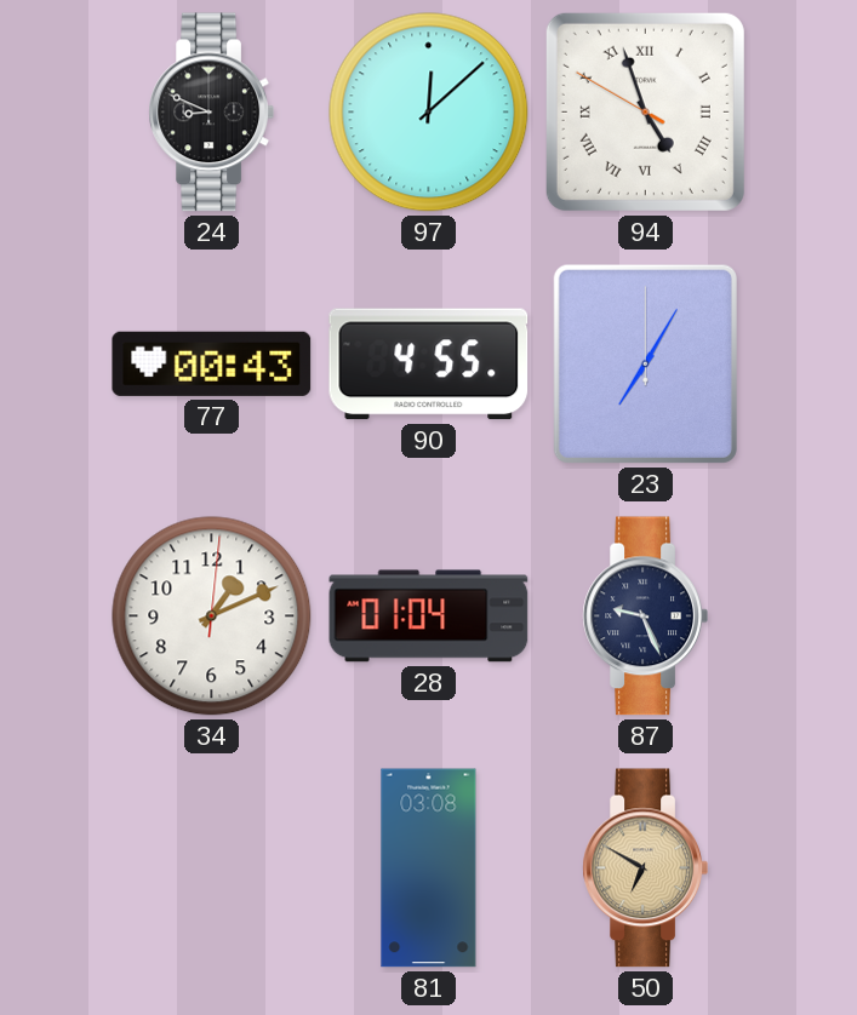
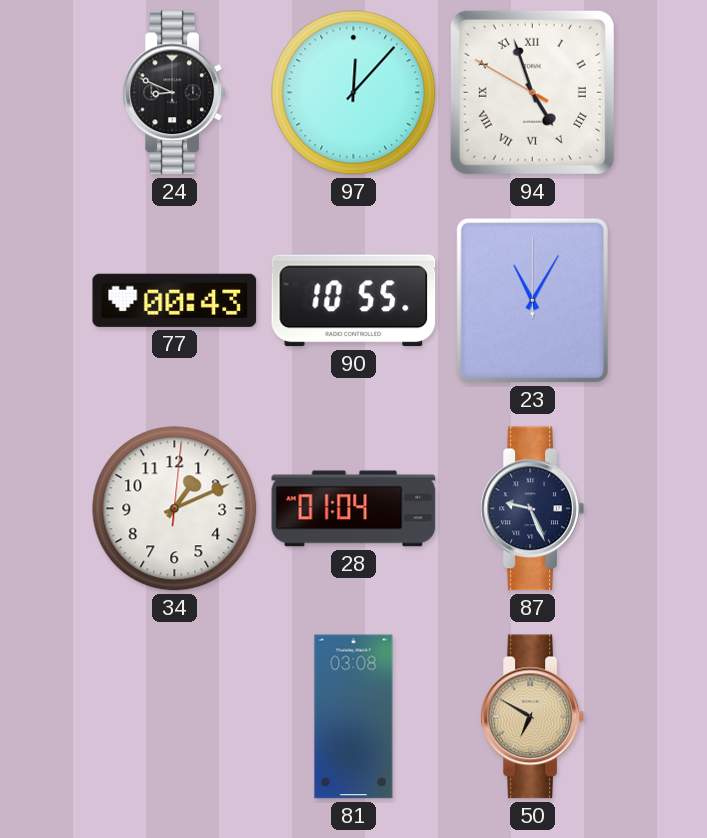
97: 12:08 -> 12:07 (354, 93)
90: 4:55 -> 10:55 (354, 301)
23: 7:05 -> 11:05 (532, 300)
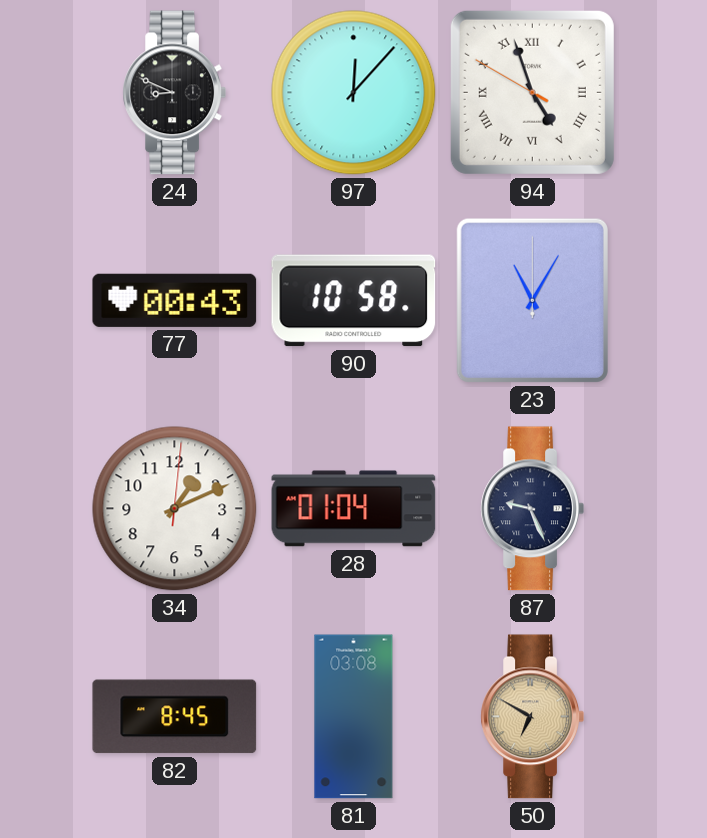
90: 10:55 -> 10:58 (354, 301)
82: none -> 8:45 (175, 717)
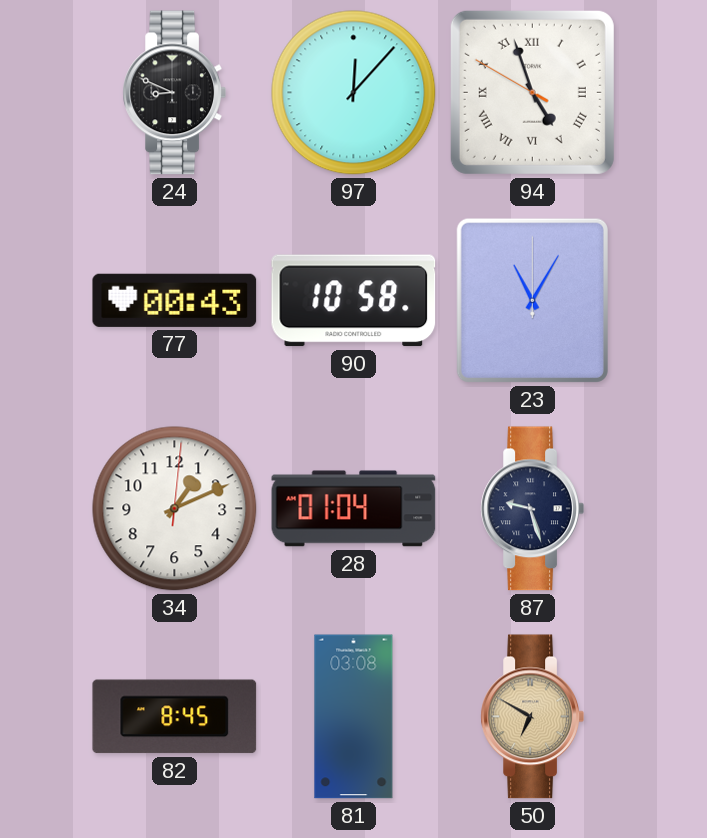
87: 9:26 -> 9:27 (532, 509)
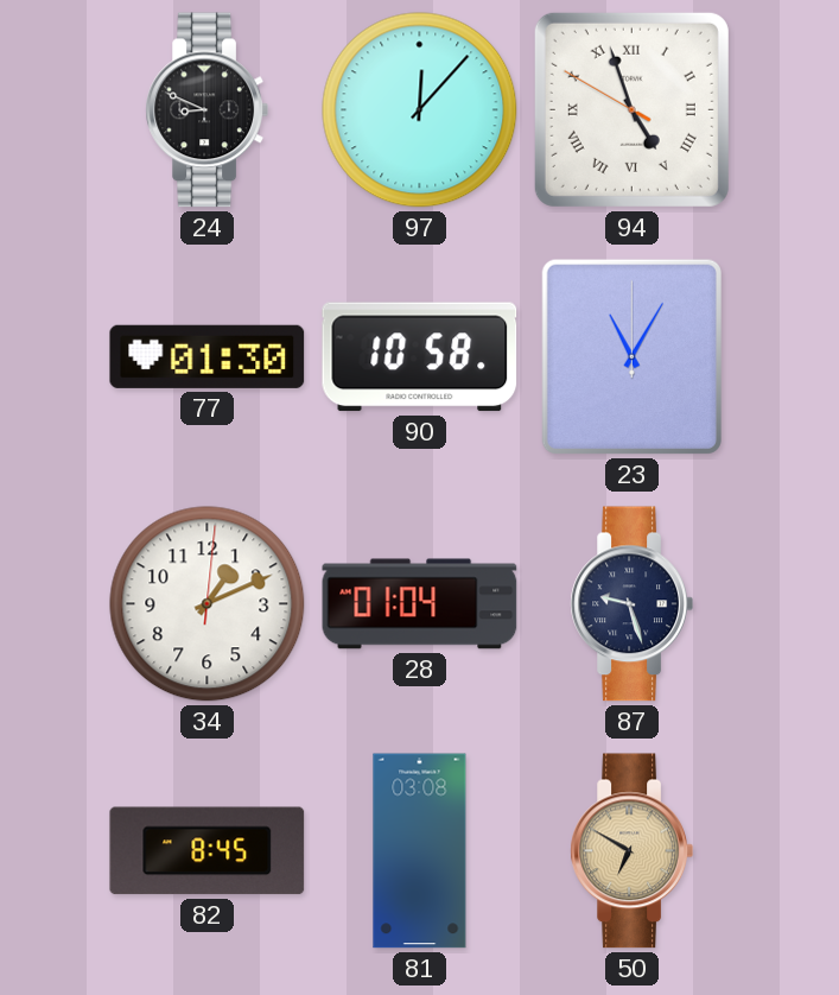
77: 00:43 -> 01:30 (208, 356)
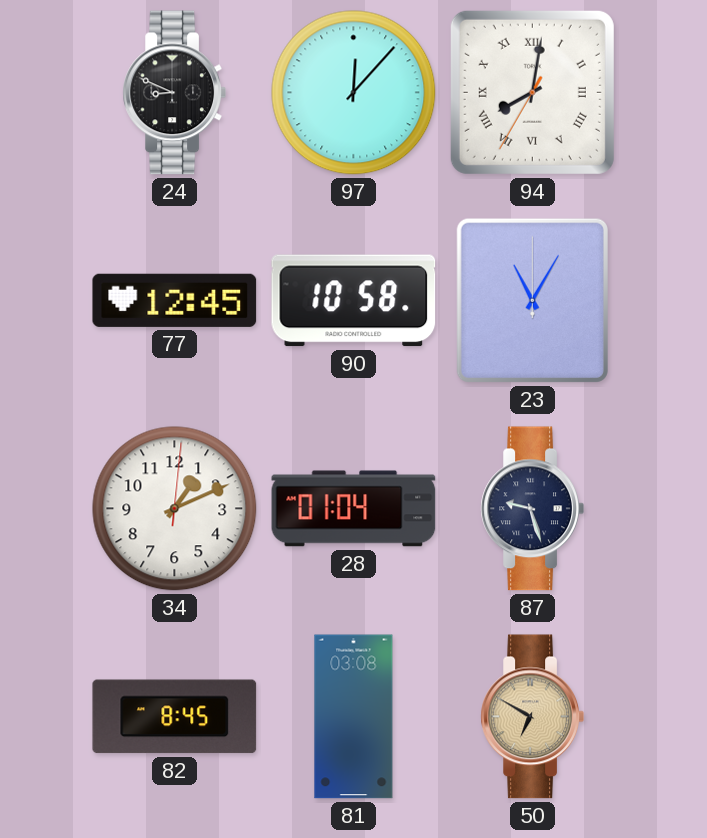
94: 4:56 -> 8:01 (532, 92)
77: 01:30 -> 12:45 (175, 300)
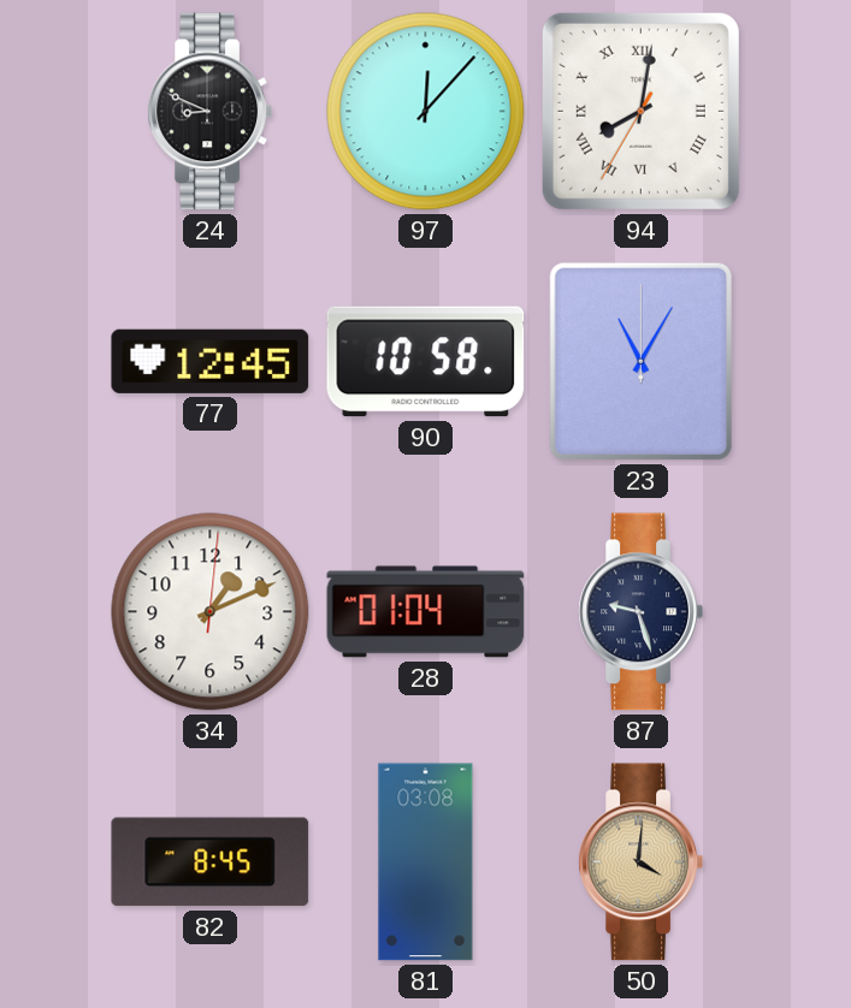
50: 6:50 -> 4:01 (640, 862)
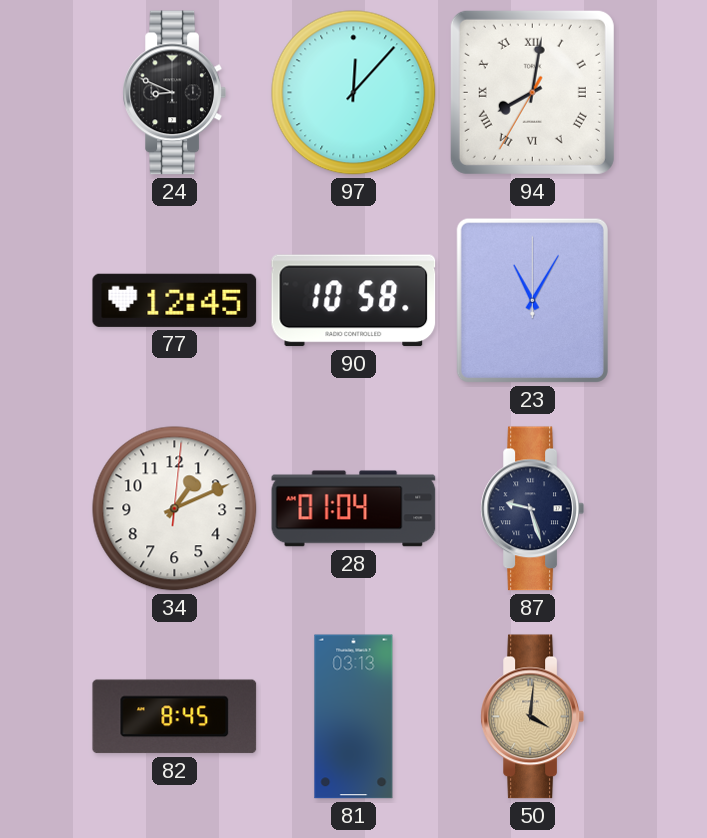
81: 03:08 -> 03:13 (354, 717)
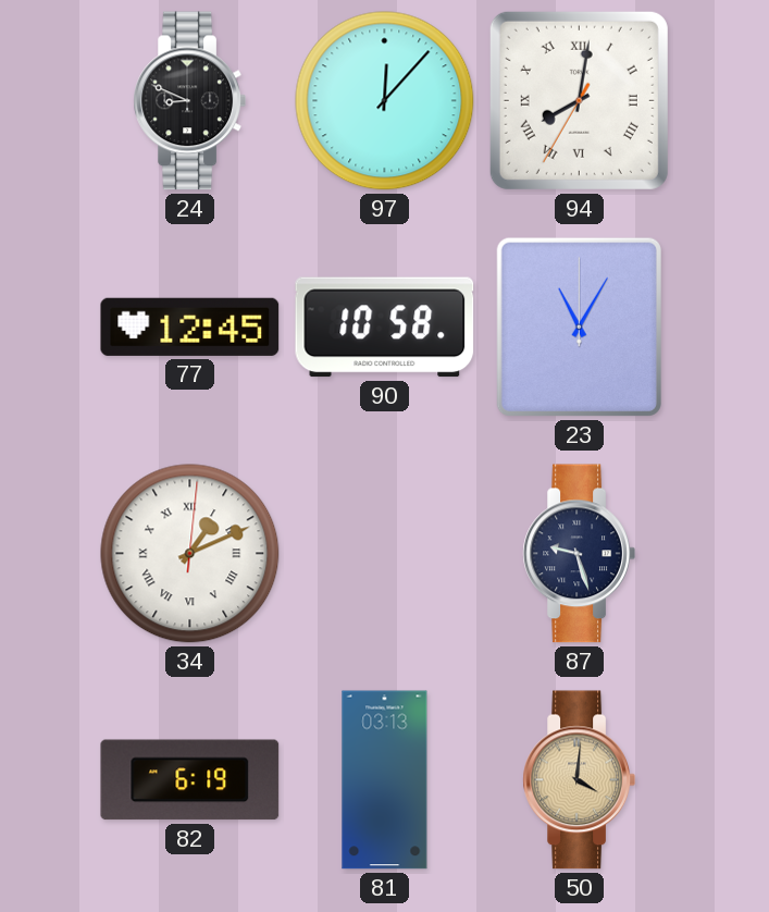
34 numerals: Arabic -> Roman (190, 554)
28: 01:04 -> none (354, 509)
82: 8:45 -> 6:19 (190, 780)
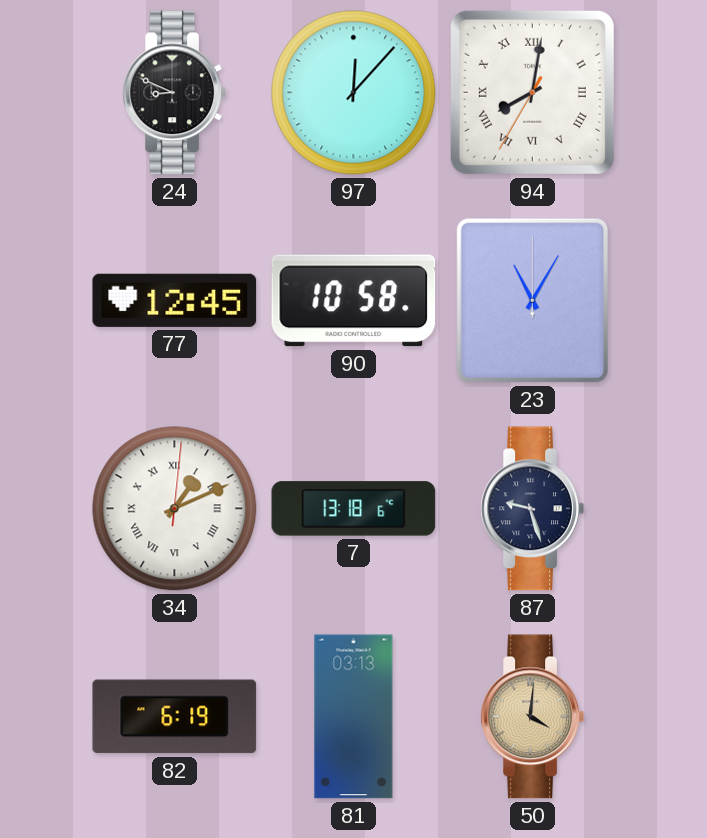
7: none -> 13:18 (354, 509)
